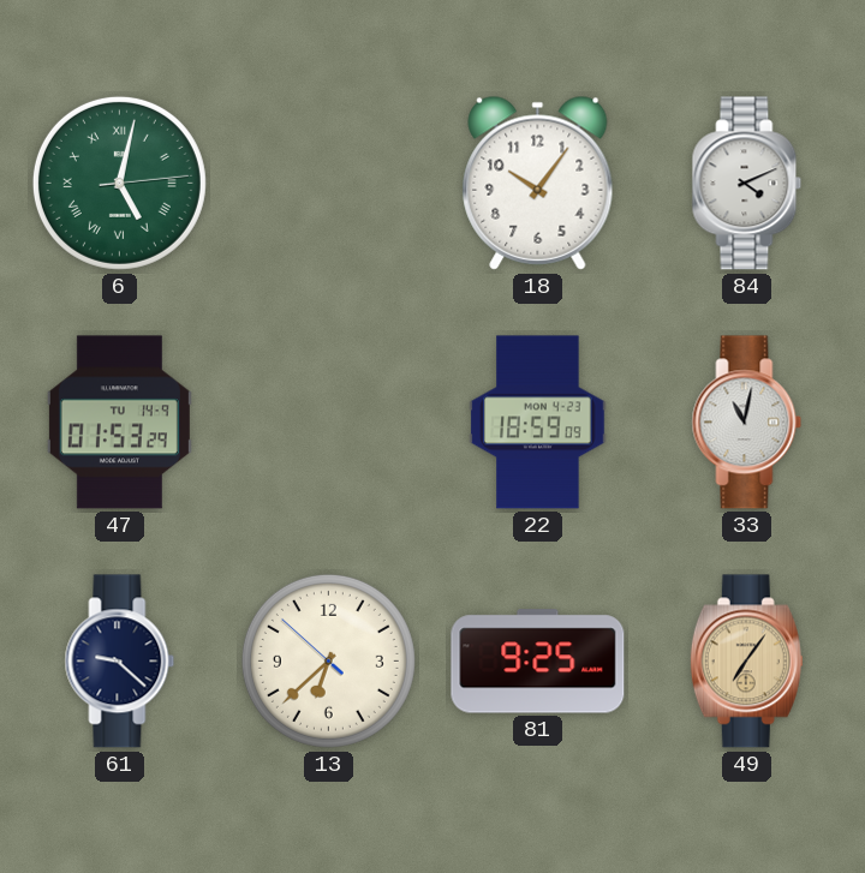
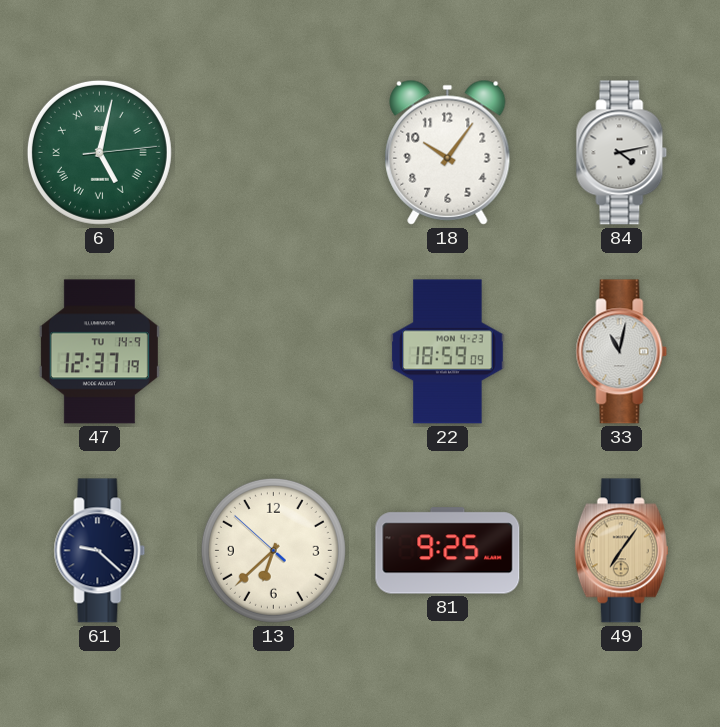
84: 4:11 -> 4:13 (622, 153)
47: 01:53 -> 12:37 (99, 352)
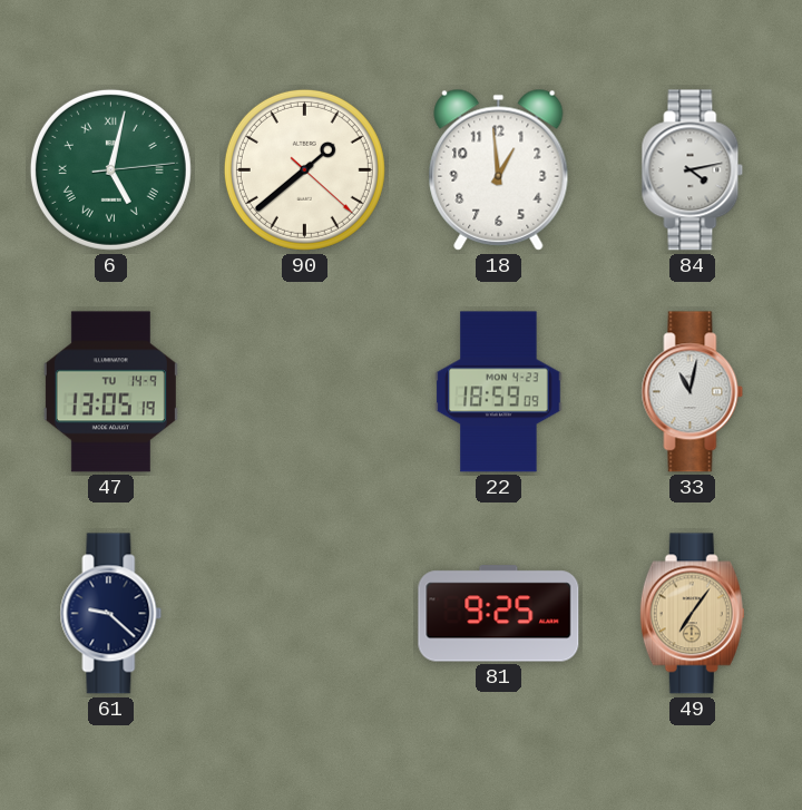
90: none -> 1:38 (304, 169)
18: 10:06 -> 12:59 (499, 169)
47: 12:37 -> 13:05 (110, 392)
13: 6:37 -> none (273, 550)
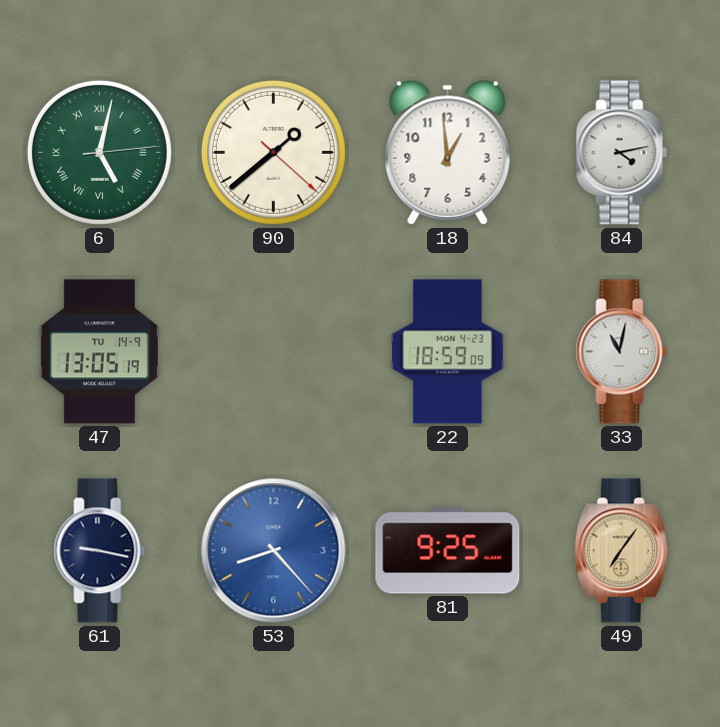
61: 9:22 -> 9:17 (100, 551)
53: none -> 8:23 (274, 551)
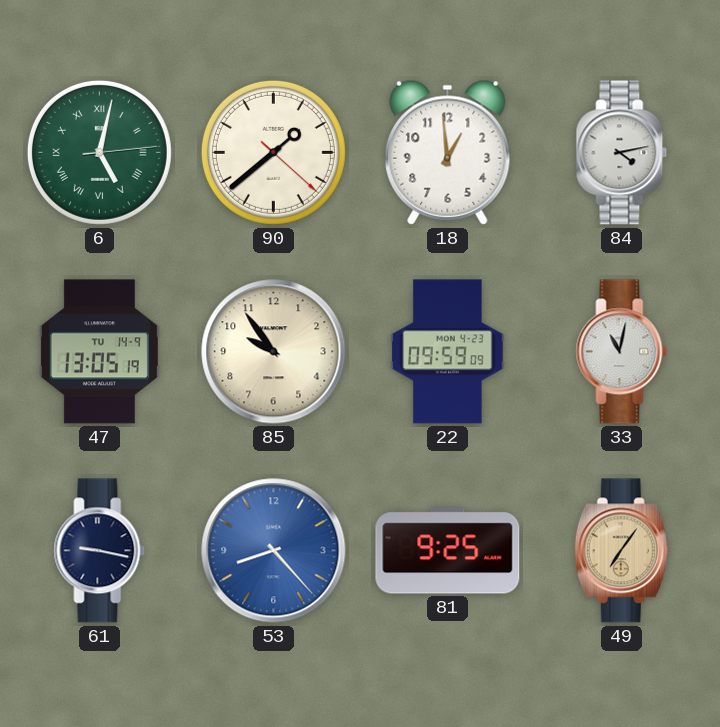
85: none -> 9:54 (274, 352)
22: 18:59 -> 09:59 (448, 352)
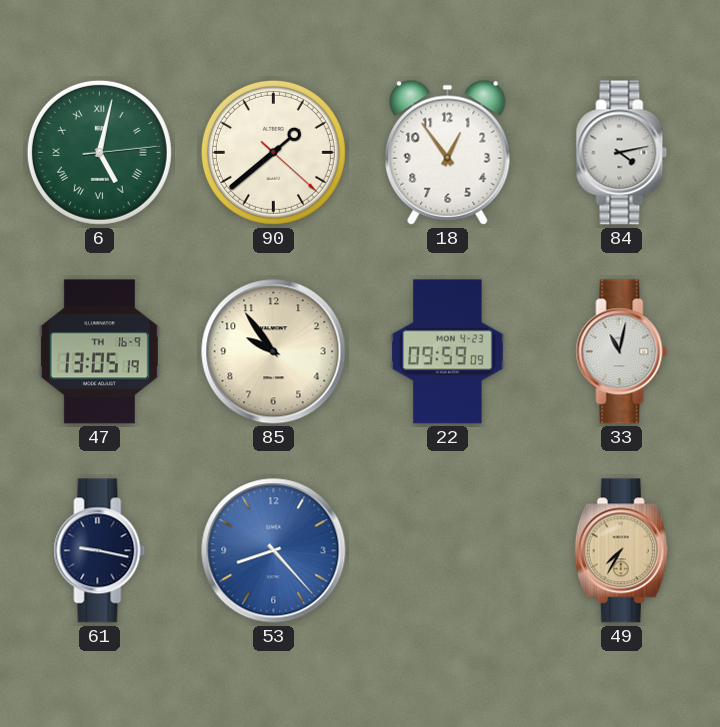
18: 12:59 -> 12:54 (448, 152)
47 date: TU 14-9 -> TH 16-9 (99, 352)
81: 9:25 -> none (448, 551)
49: 7:06 -> 7:35 (621, 551)
